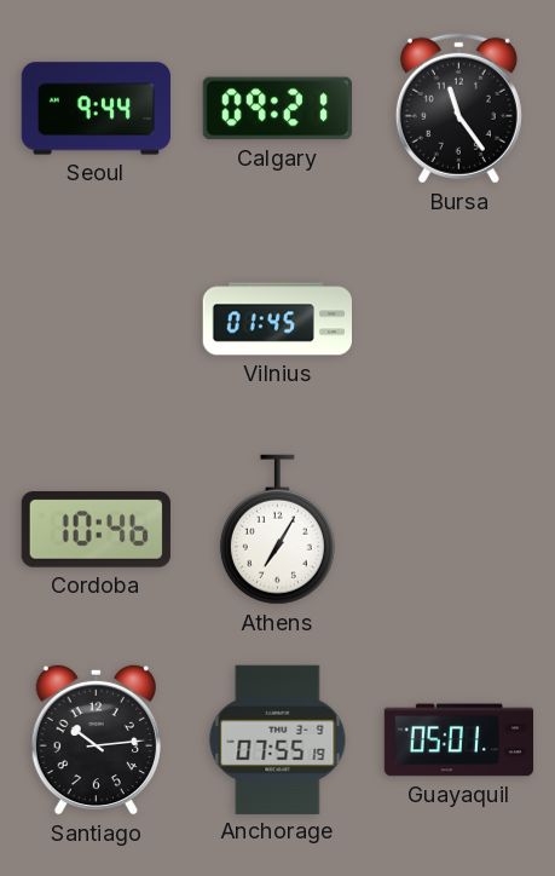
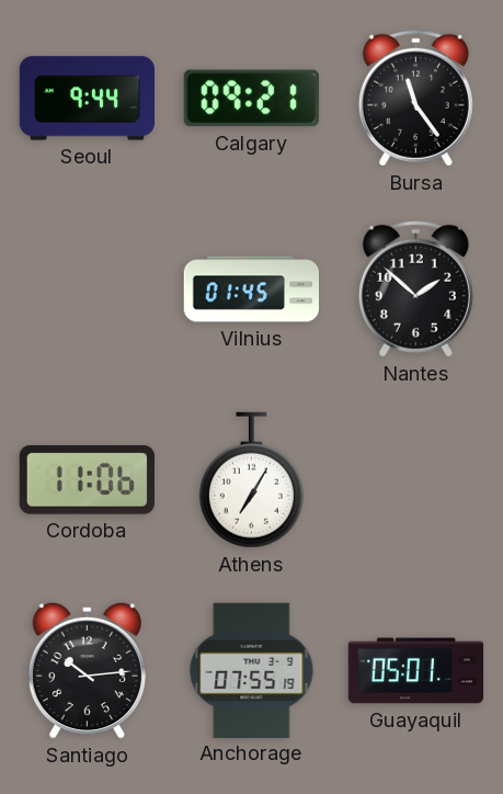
Nantes: none -> 1:52 (415, 288)
Cordoba: 10:46 -> 11:06 (87, 480)
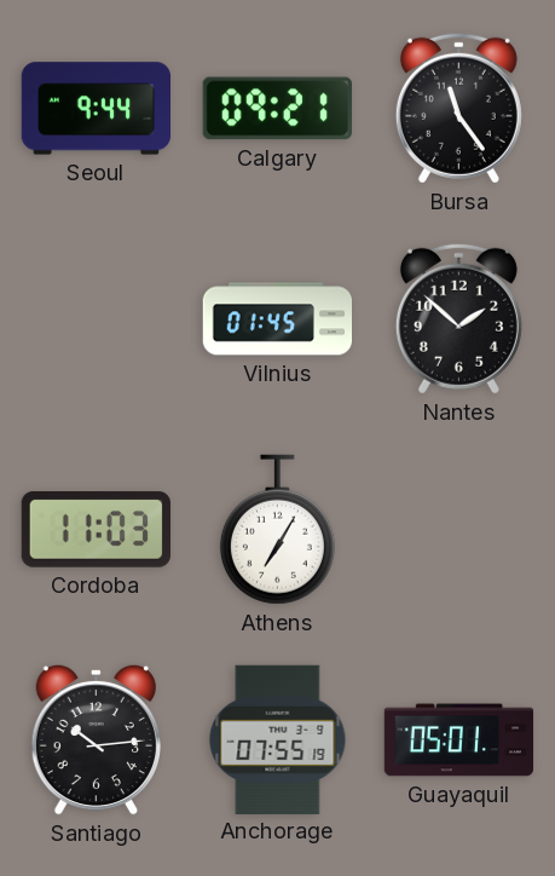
Cordoba: 11:06 -> 11:03 (96, 530)
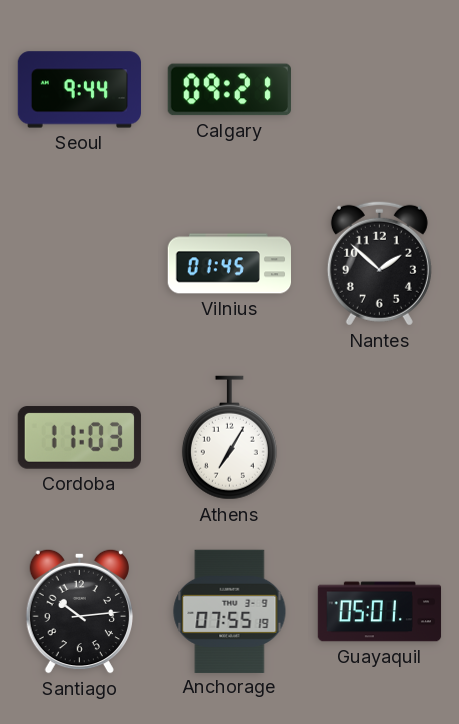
Bursa: 11:24 -> none (458, 108)
